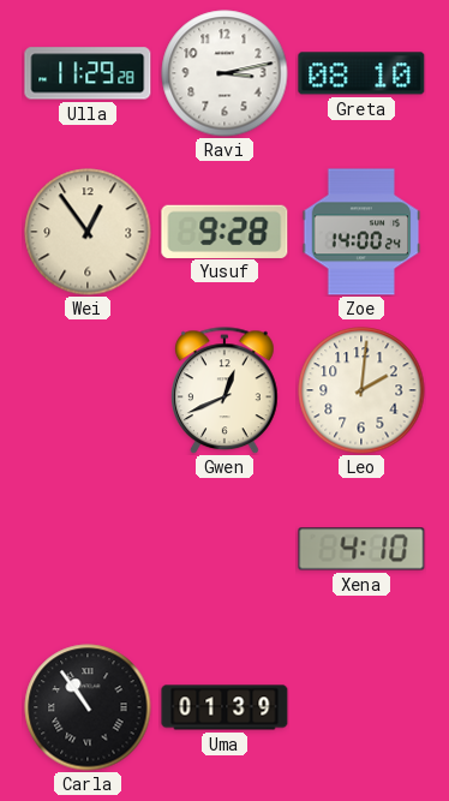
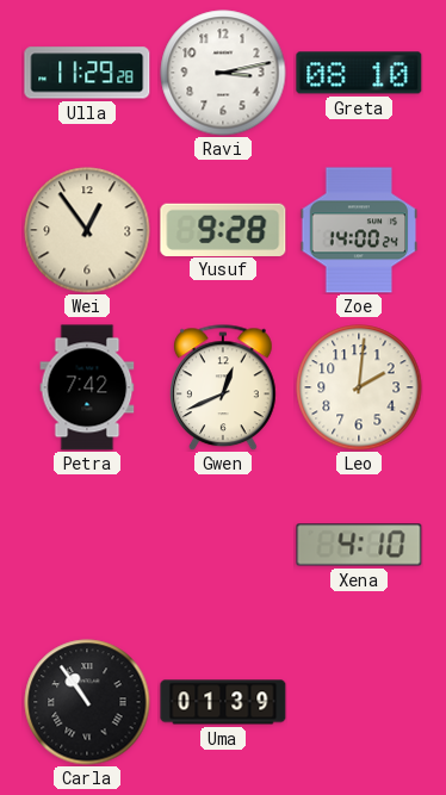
Petra: none -> 7:42 (87, 387)
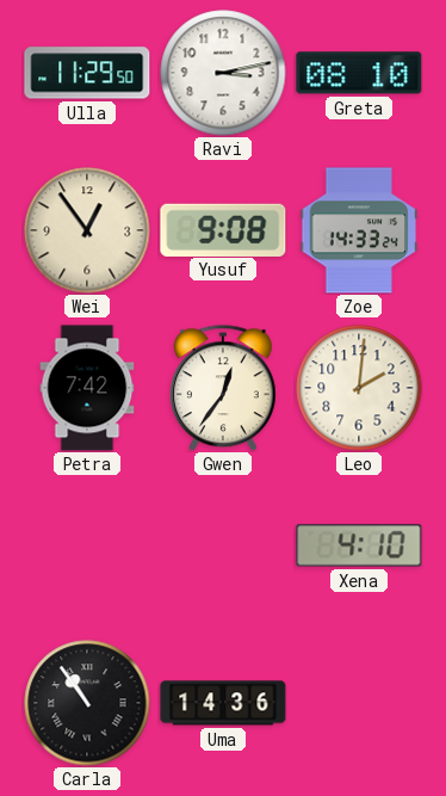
Ulla: 11:29:28 -> 11:29:50 (87, 73)
Yusuf: 9:28 -> 9:08 (223, 229)
Zoe: 14:00 -> 14:33 (359, 230)
Gwen: 12:41 -> 12:36 (224, 388)
Uma: 01:39 -> 14:36 (223, 703)
